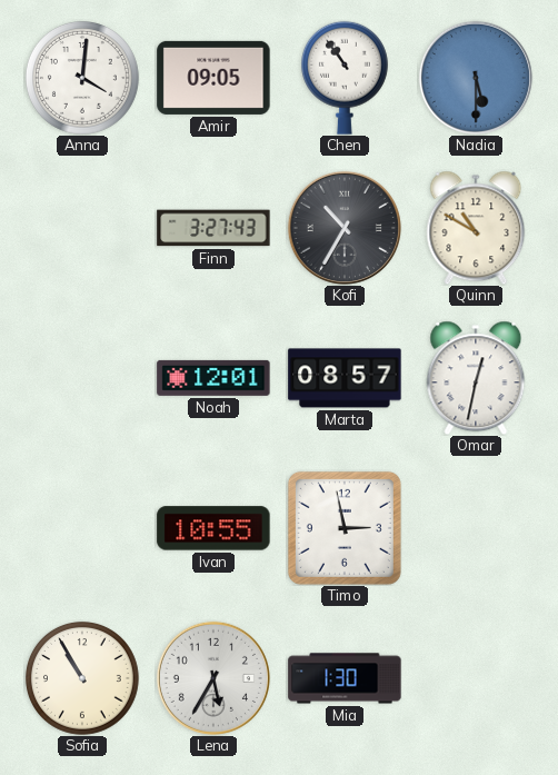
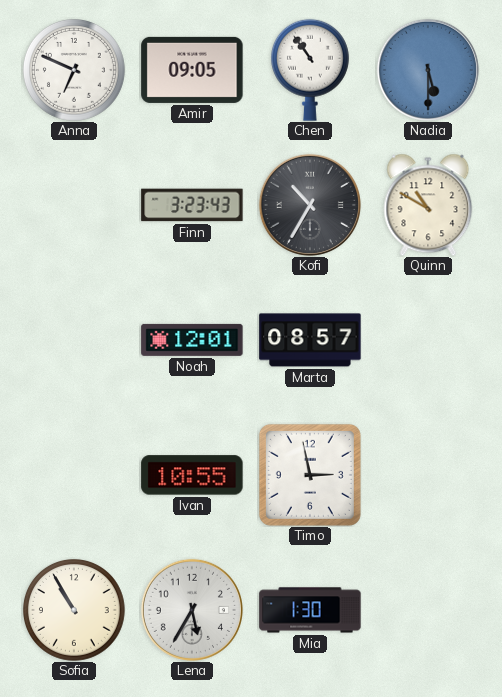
Anna: 4:01 -> 6:49 (74, 70)
Finn: 3:27 -> 3:23 (192, 205)
Omar: 12:32 -> none (476, 378)
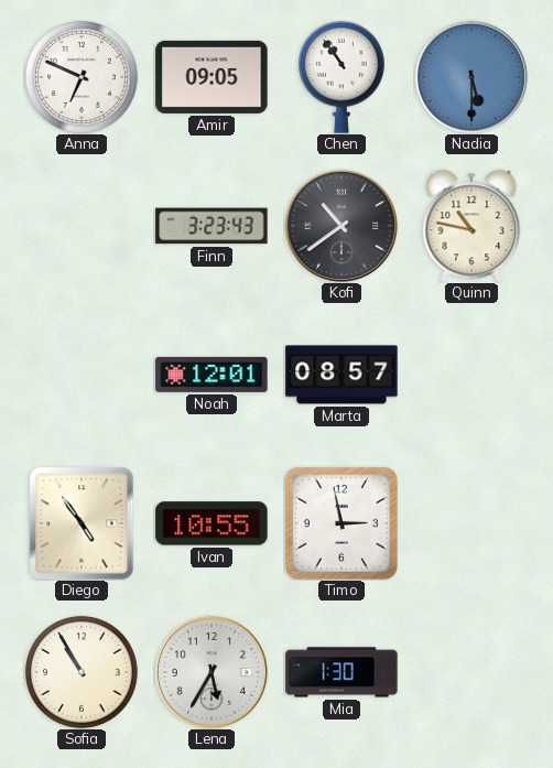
Kofi: 10:35 -> 10:39 (341, 226)
Quinn: 10:50 -> 10:47 (471, 226)
Diego: none -> 4:54 (82, 523)
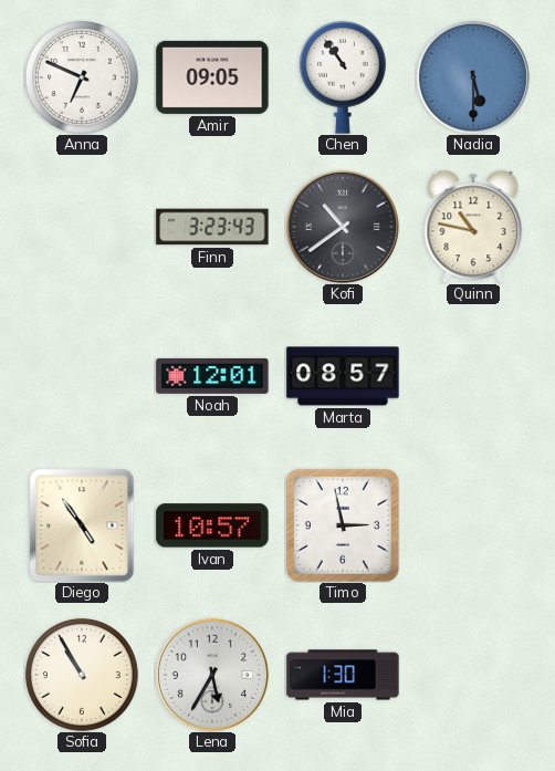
Ivan: 10:55 -> 10:57 (212, 525)
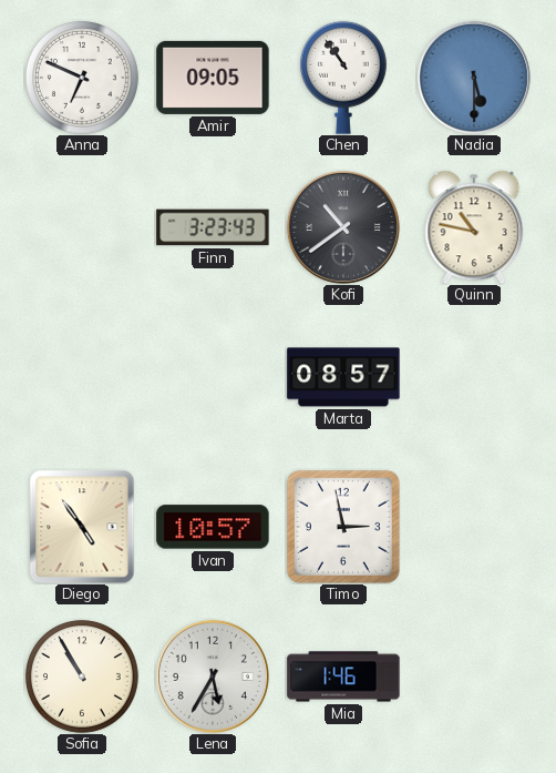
Noah: 12:01 -> none (212, 376)
Mia: 1:30 -> 1:46 (343, 677)
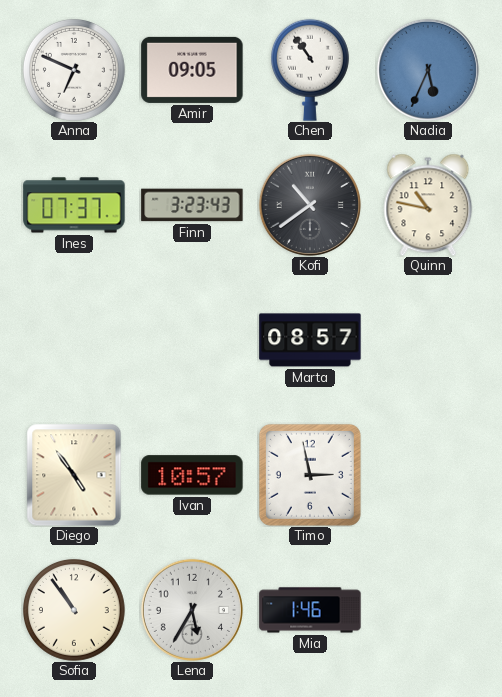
Nadia: 5:30 -> 5:34 (428, 70)
Ines: none -> 07:37 (74, 205)
Sofia: 10:55 -> 10:54 (74, 610)
